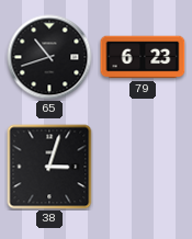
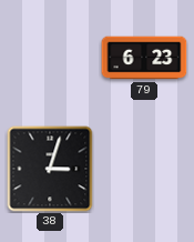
65: 10:42 -> none (49, 57)
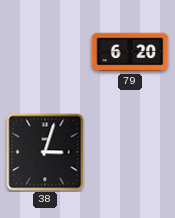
79: 6:23 -> 6:20 (130, 52)
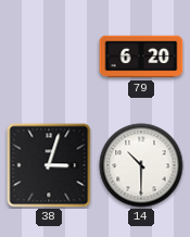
14: none -> 10:30 (141, 165)
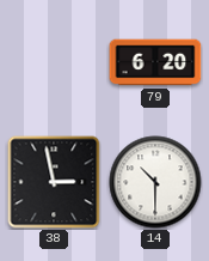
38: 3:03 -> 2:58 (54, 182)
